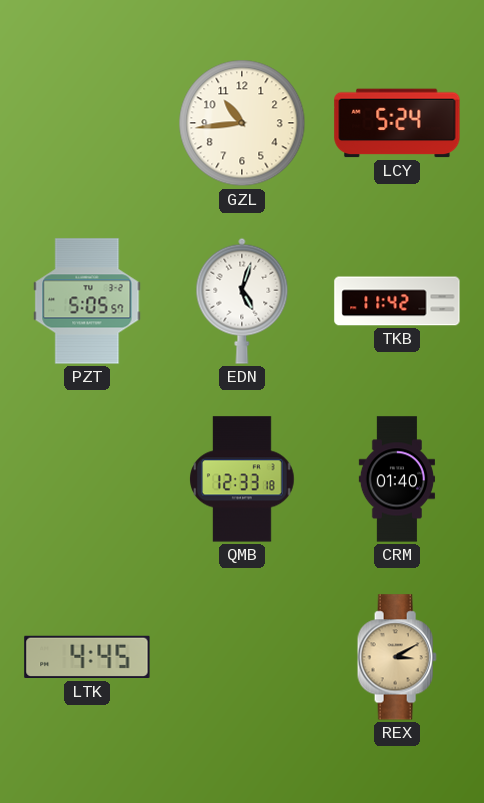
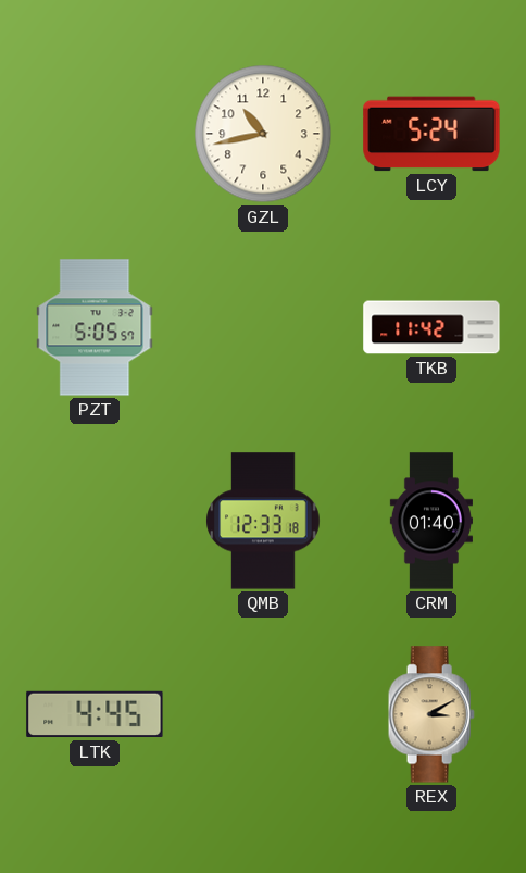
GZL: 10:44 -> 10:43 (263, 134)
EDN: 5:03 -> none (242, 301)
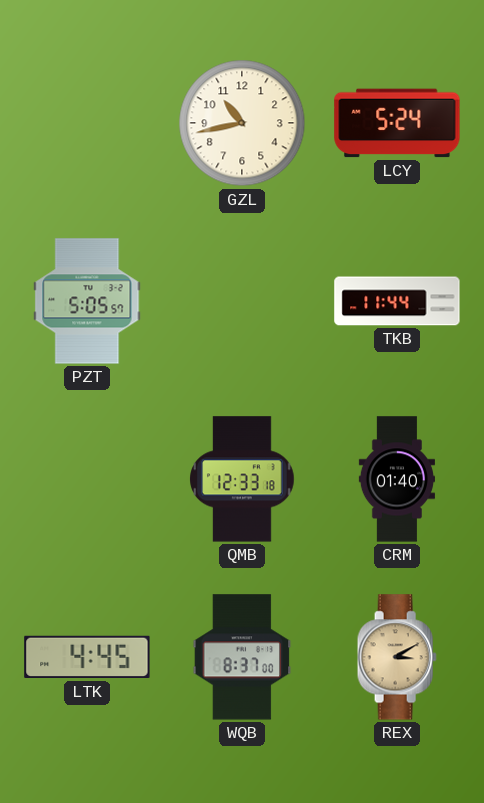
TKB: 11:42 -> 11:44 (397, 301)
WQB: none -> 8:37 (242, 657)
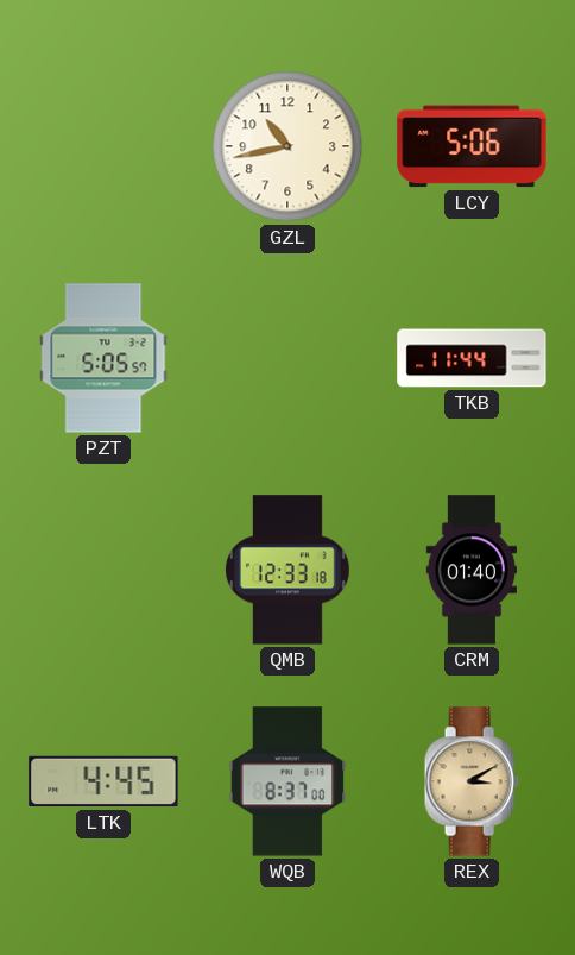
LCY: 5:24 -> 5:06 (472, 146)
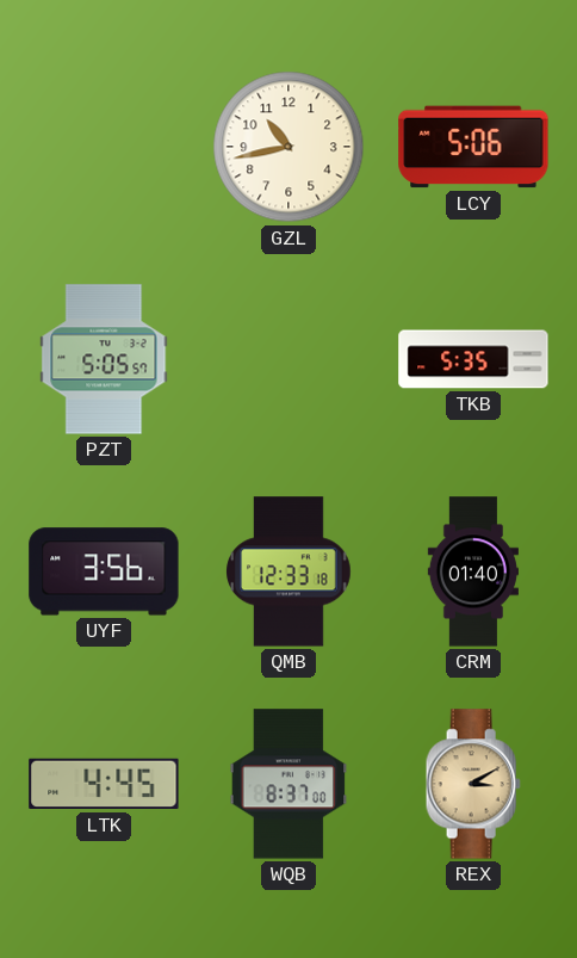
TKB: 11:44 -> 5:35 (473, 359)
UYF: none -> 3:56 (104, 571)
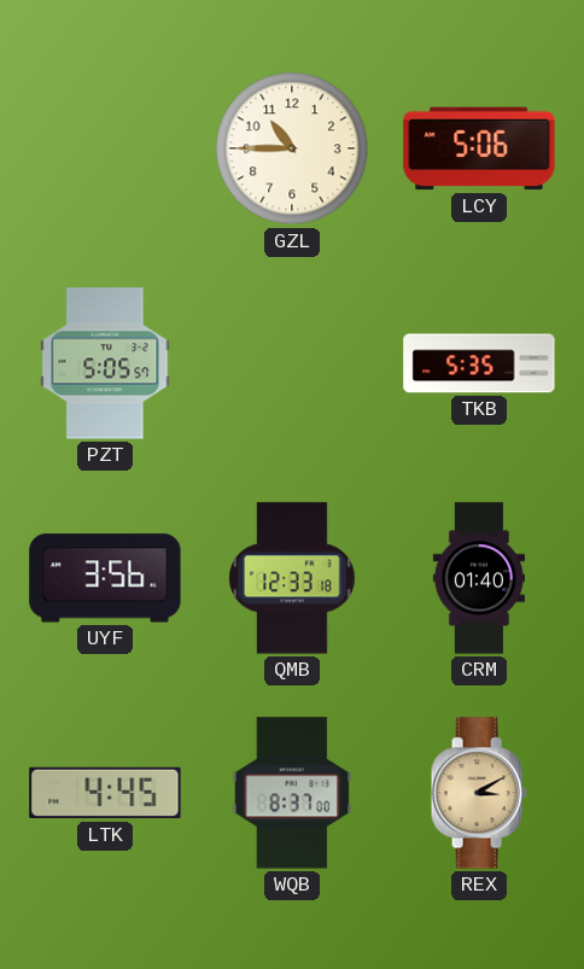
GZL: 10:43 -> 10:45 (292, 148)
